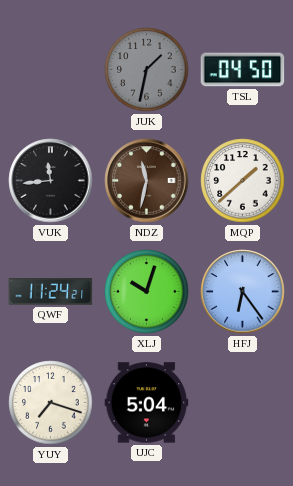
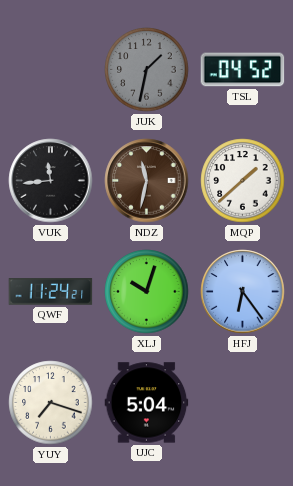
TSL: 04:50 -> 04:52 (243, 70)
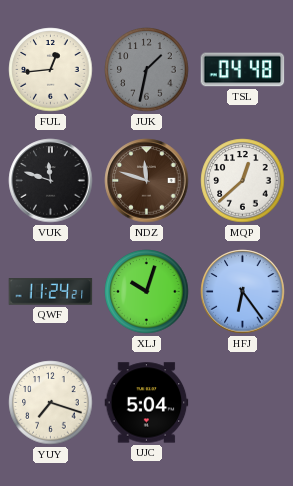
FUL: none -> 12:44 (51, 70)
TSL: 04:52 -> 04:48 (243, 70)
VUK: 11:44 -> 11:48 (51, 181)
NDZ: 11:32 -> 11:48 (147, 181)
MQP: 1:38 -> 12:38 (243, 181)
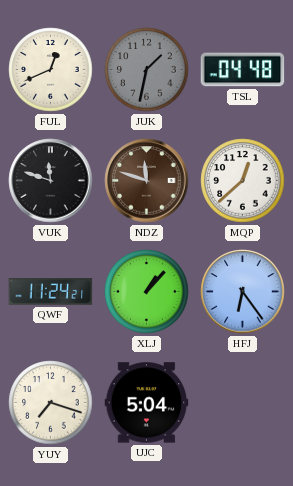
FUL: 12:44 -> 12:41 (51, 70)
XLJ: 10:03 -> 1:07 (147, 292)
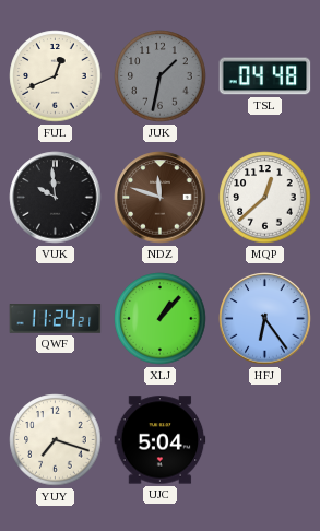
VUK: 11:48 -> 9:59 (56, 198)
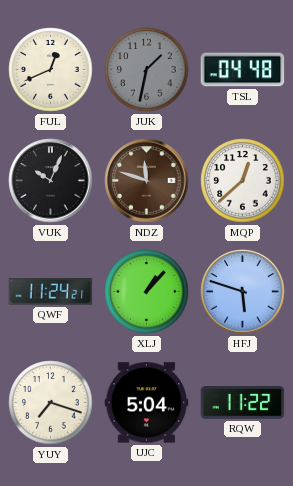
VUK: 9:59 -> 10:04 (51, 181)
HFJ: 6:24 -> 5:48 (243, 292)
RQW: none -> 11:22 (243, 403)
